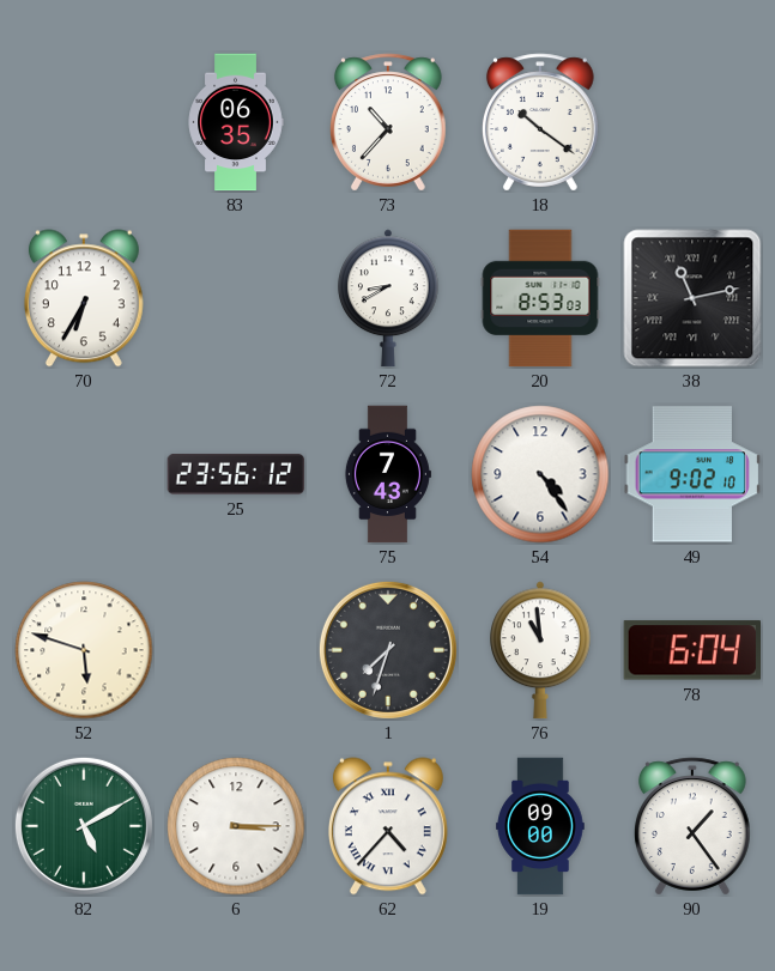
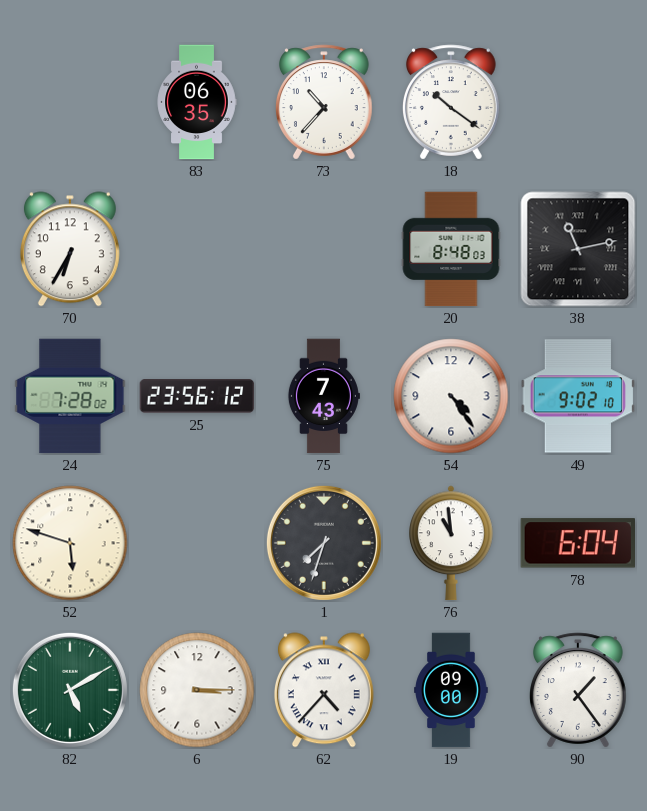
72: 8:40 -> none (389, 298)
20: 8:53 -> 8:48 (451, 249)
24: none -> 7:28 (70, 396)
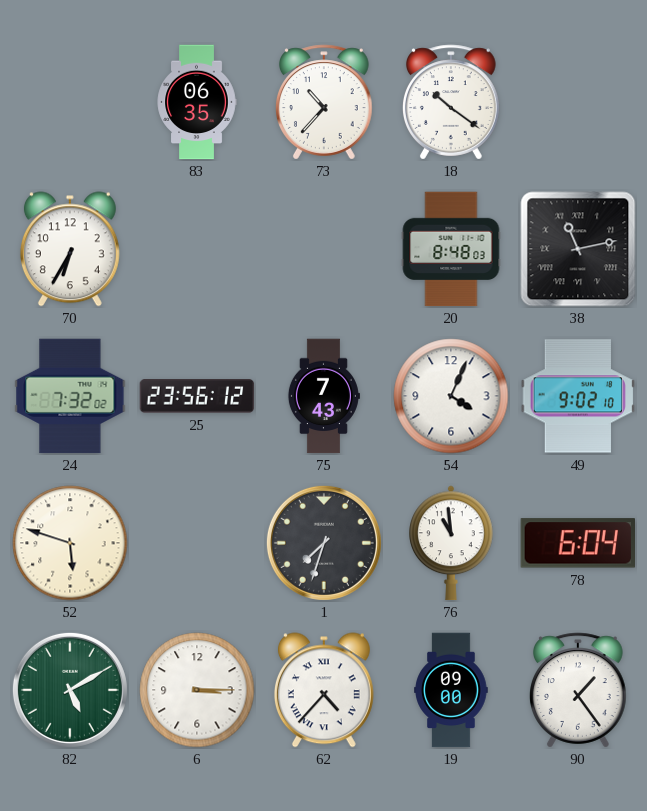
24: 7:28 -> 7:32 (70, 396)
54: 4:24 -> 4:04 (451, 396)
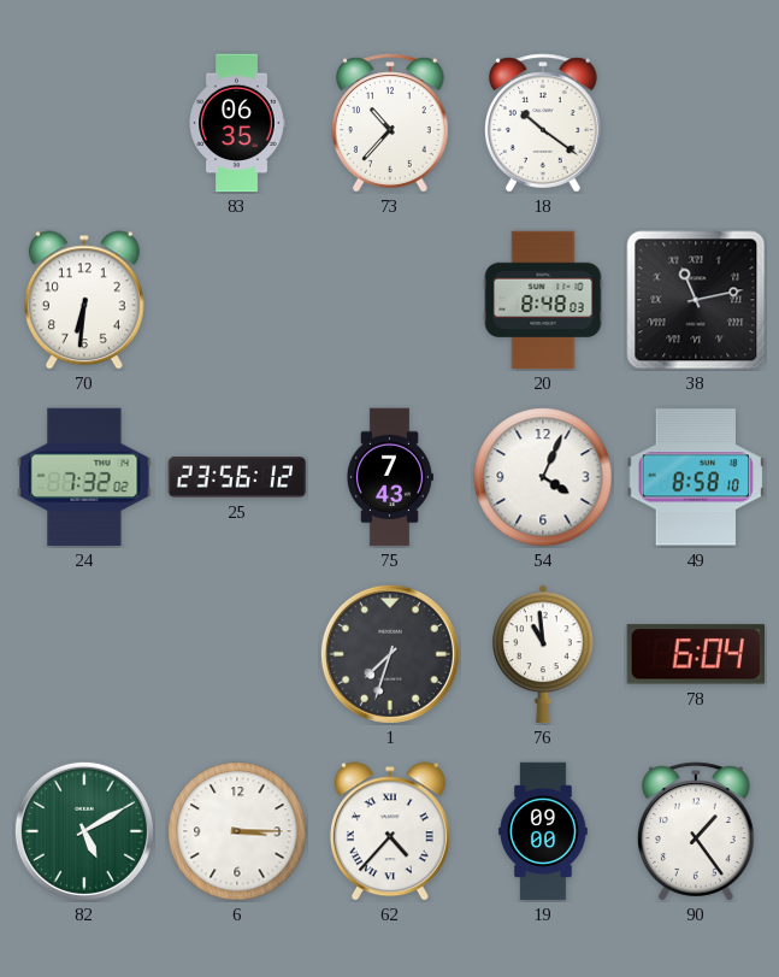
70: 6:35 -> 6:31 (84, 300)
49: 9:02 -> 8:58 (696, 477)
52: 5:48 -> none (70, 543)
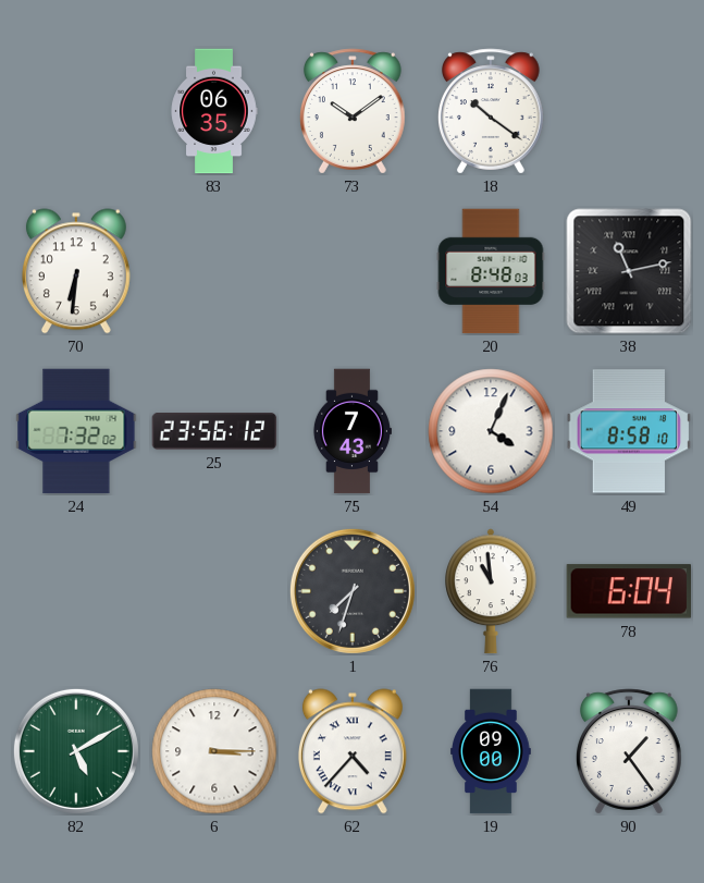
73: 10:37 -> 10:09 (353, 111)
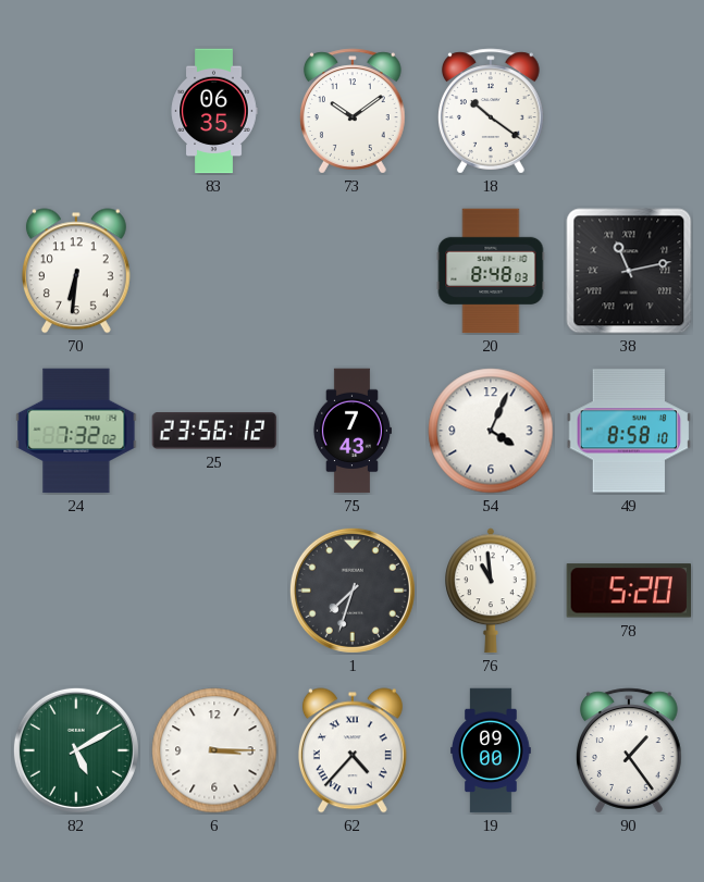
78: 6:04 -> 5:20 (628, 591)
